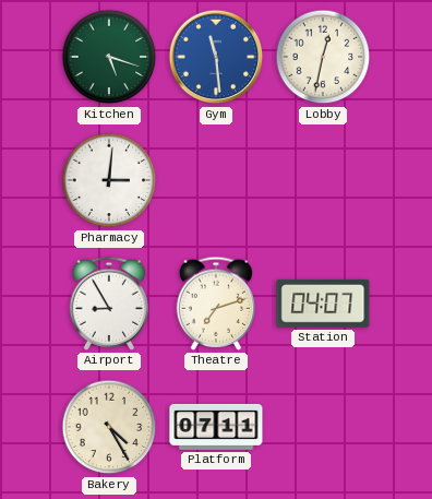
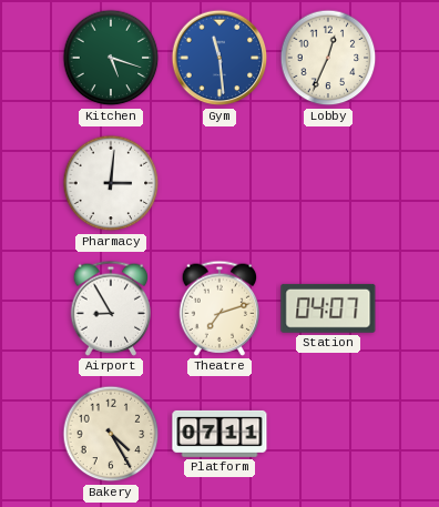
Lobby: 12:32 -> 12:34 (328, 58)
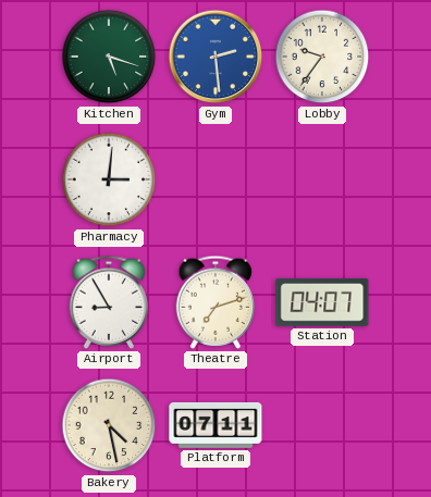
Gym: 11:29 -> 2:29 (215, 57)
Lobby: 12:34 -> 9:36 (322, 57)
Bakery: 4:25 -> 4:28 (109, 425)
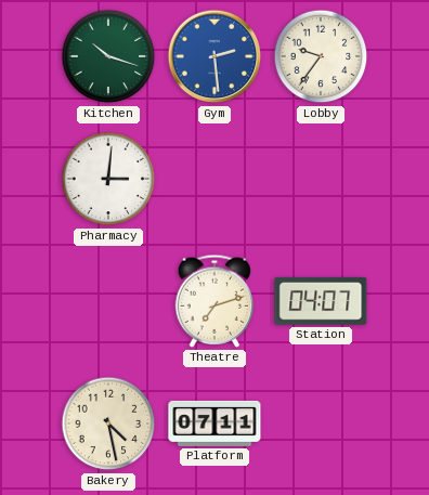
Kitchen: 5:18 -> 10:18 (108, 56)
Airport: 8:55 -> none (109, 302)
